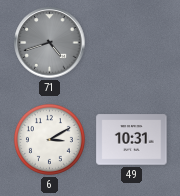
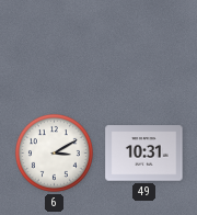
71: 4:42 -> none (50, 43)
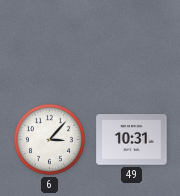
6: 3:10 -> 3:07 (49, 139)
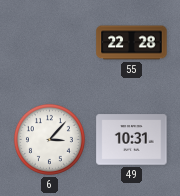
55: none -> 22:28 (132, 43)
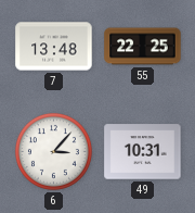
7: none -> 13:48 (54, 47)
55: 22:28 -> 22:25 (143, 47)
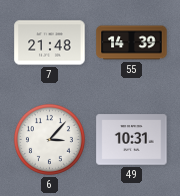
7: 13:48 -> 21:48 (50, 43)
55: 22:25 -> 14:39 (132, 43)
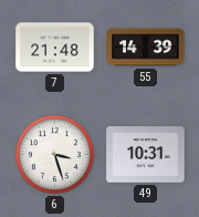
6: 3:07 -> 3:27 (54, 154)
